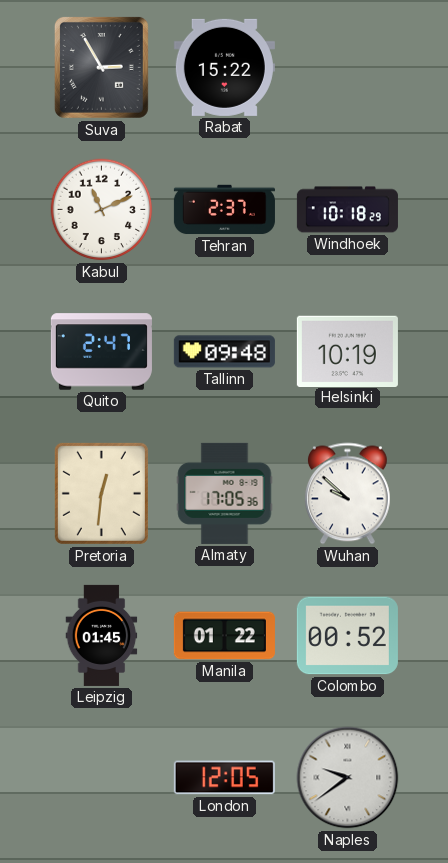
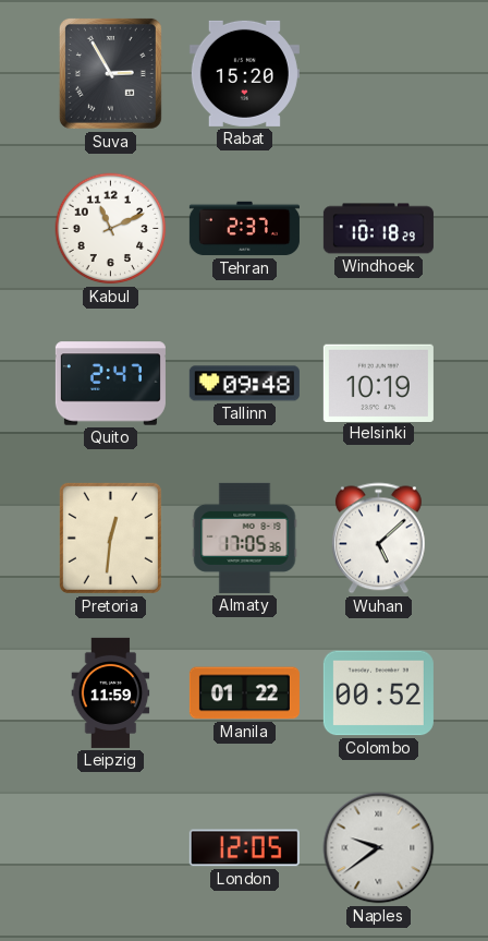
Rabat: 15:22 -> 15:20 (244, 73)
Wuhan: 9:52 -> 5:08 (378, 539)
Leipzig: 01:45 -> 11:59 (111, 692)
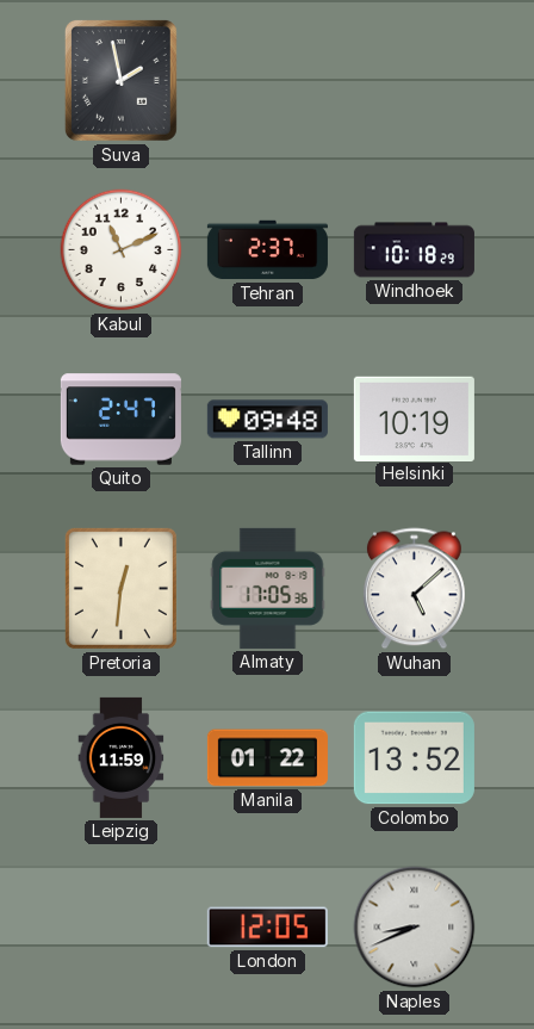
Suva: 2:55 -> 1:58 (120, 80)
Rabat: 15:20 -> none (244, 73)
Colombo: 00:52 -> 13:52 (414, 758)
Naples: 9:39 -> 8:41 (415, 928)
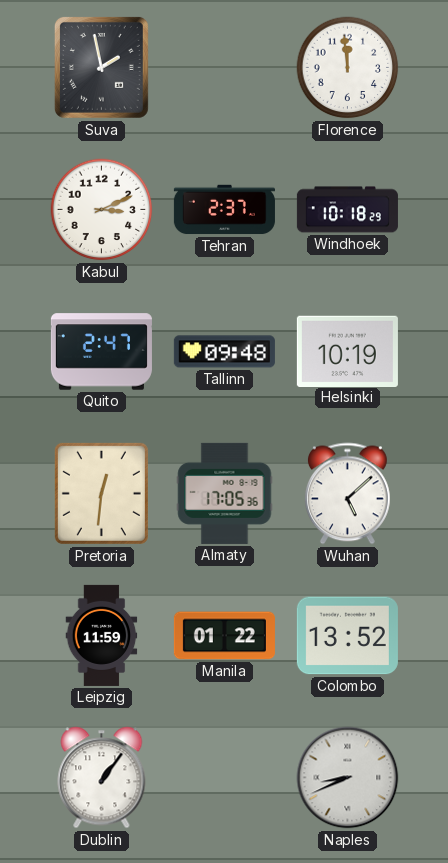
Florence: none -> 11:59 (348, 68)
Kabul: 11:11 -> 3:11 (102, 210)
Dublin: none -> 1:06 (102, 778)
London: 12:05 -> none (267, 928)
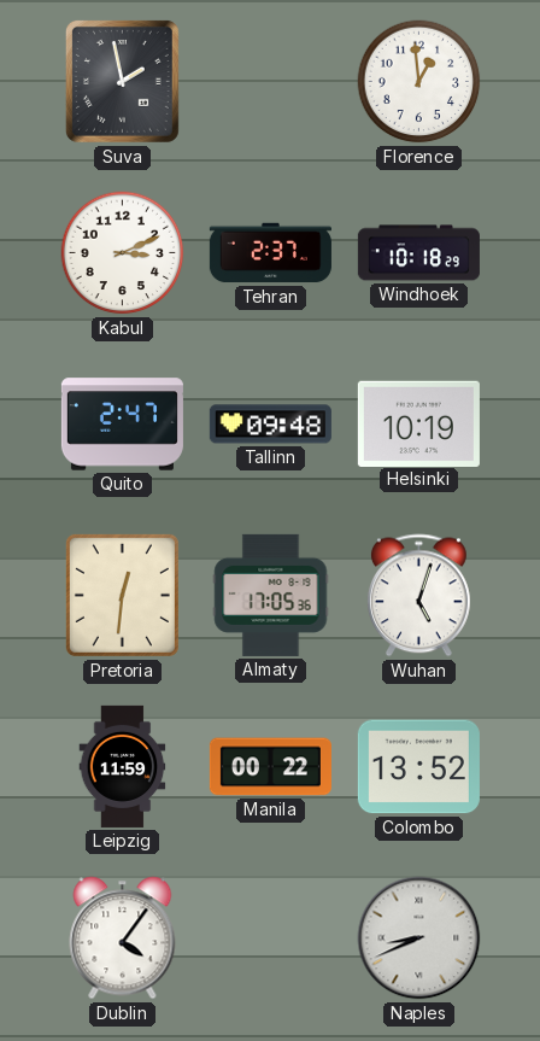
Florence: 11:59 -> 12:59 (419, 82)
Wuhan: 5:08 -> 5:03 (418, 596)
Manila: 01:22 -> 00:22 (270, 767)
Dublin: 1:06 -> 4:06 (123, 938)
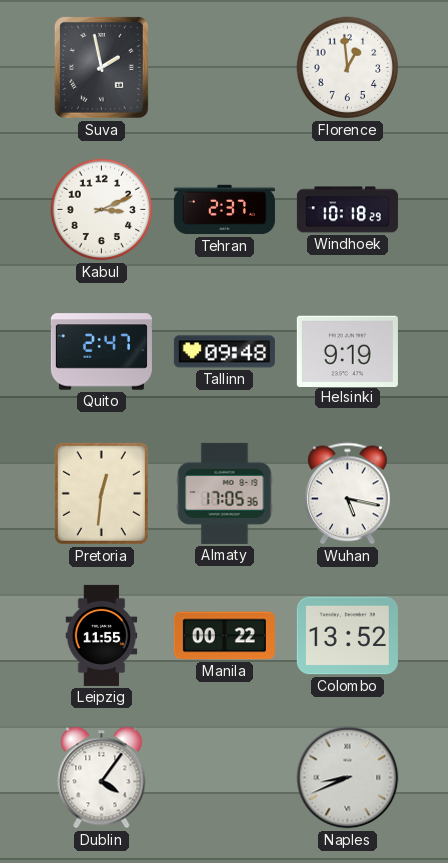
Helsinki: 10:19 -> 9:19 (347, 351)
Wuhan: 5:03 -> 5:17 (347, 494)
Leipzig: 11:59 -> 11:55 (102, 635)
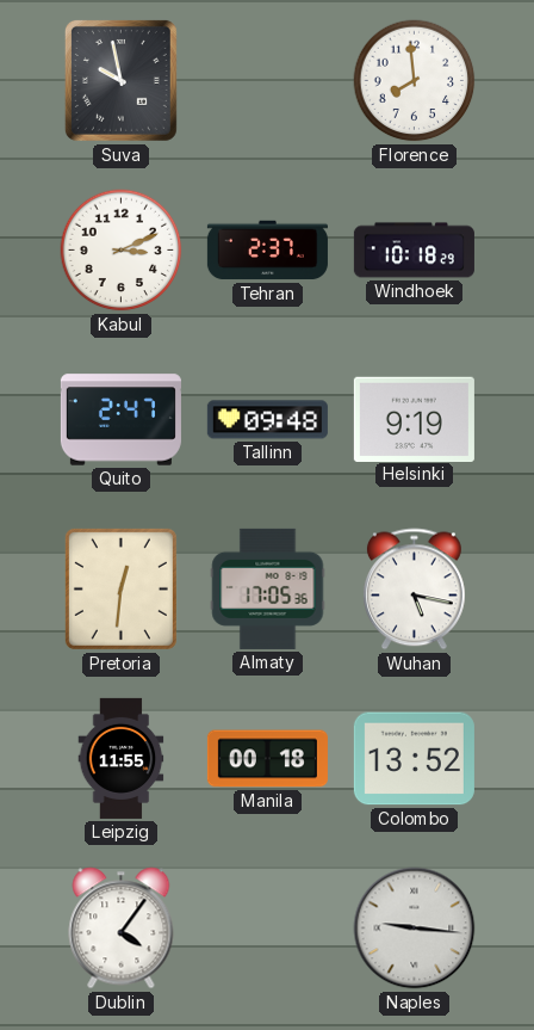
Suva: 1:58 -> 9:58 (120, 80)
Florence: 12:59 -> 7:59 (415, 81)
Manila: 00:22 -> 00:18 (267, 759)
Naples: 8:41 -> 9:16 (415, 929)
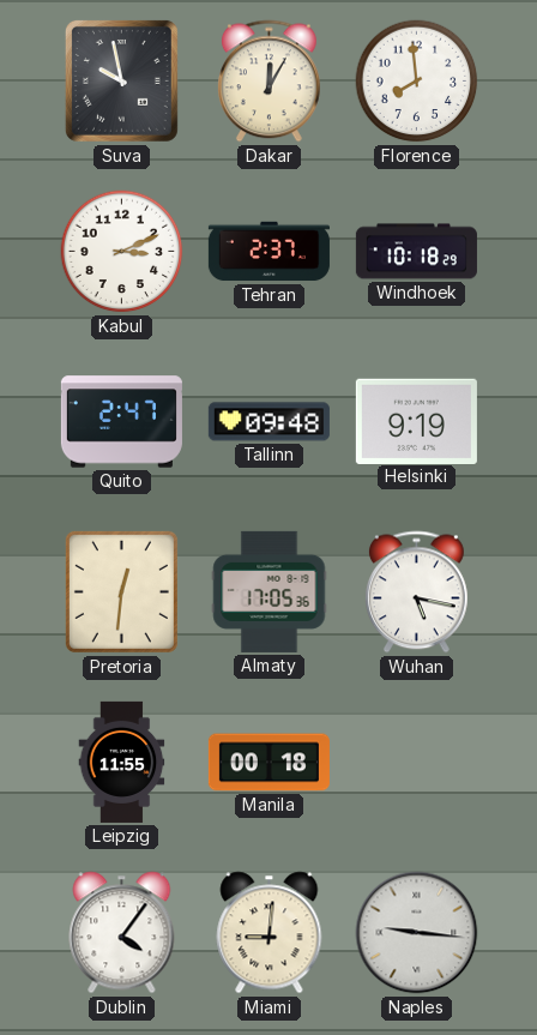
Dakar: none -> 12:05 (268, 82)
Colombo: 13:52 -> none (414, 759)
Miami: none -> 9:01 (270, 933)
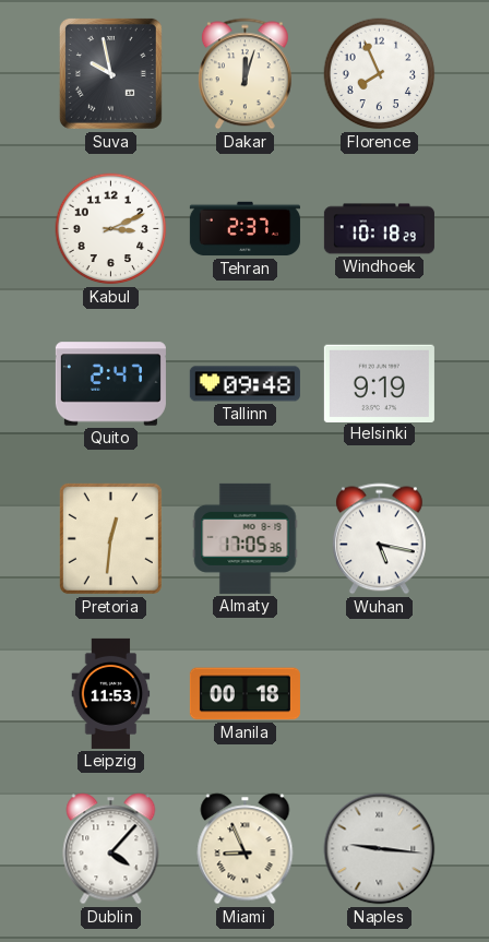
Dakar: 12:05 -> 12:03 (244, 74)
Florence: 7:59 -> 7:56 (380, 74)
Leipzig: 11:55 -> 11:53 (111, 693)
Dublin: 4:06 -> 4:07 (111, 849)
Miami: 9:01 -> 8:56 (246, 849)
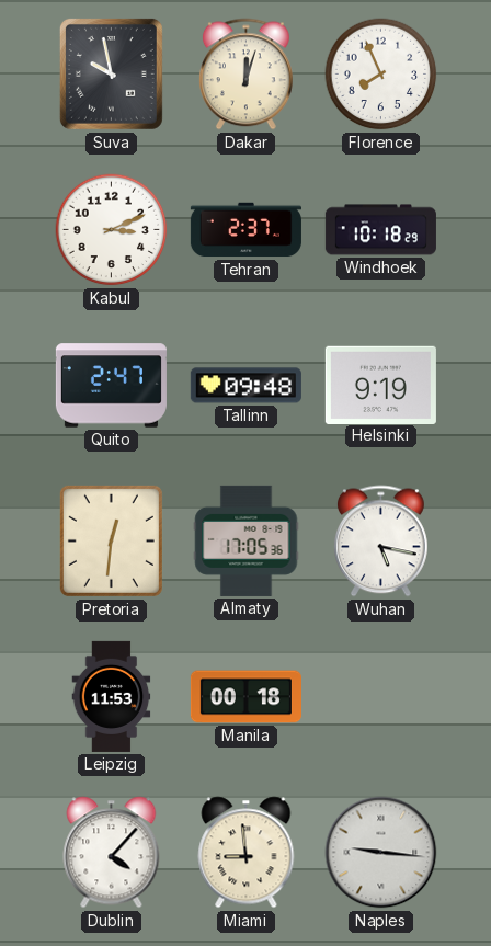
Miami: 8:56 -> 8:59 (247, 853)
